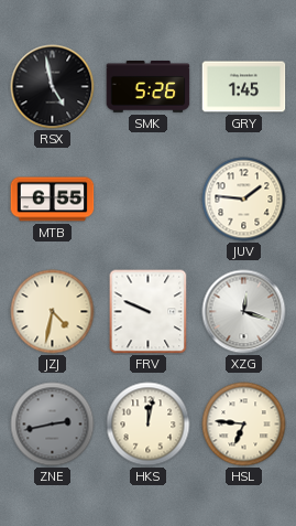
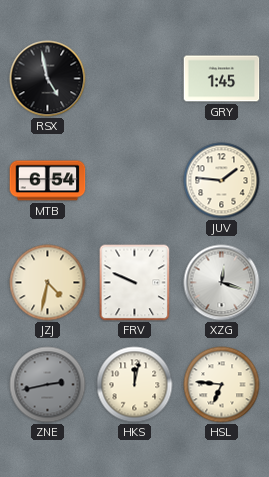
SMK: 5:26 -> none (149, 87)
MTB: 6:55 -> 6:54 (48, 181)
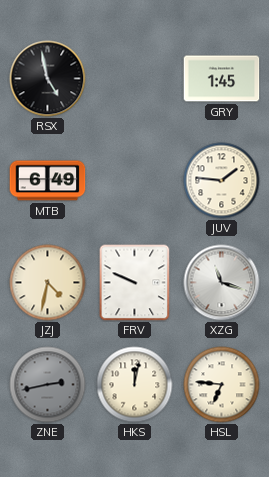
MTB: 6:54 -> 6:49 (48, 181)
XZG: 12:18 -> 11:18 (222, 283)
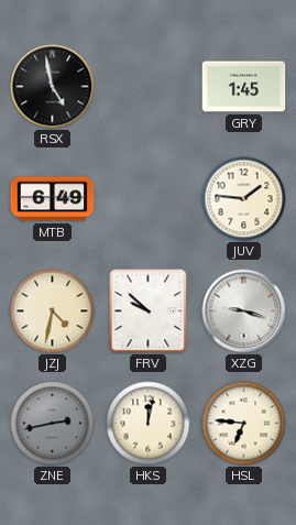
FRV: 9:49 -> 9:52 (149, 311)
XZG: 11:18 -> 9:18 (244, 311)
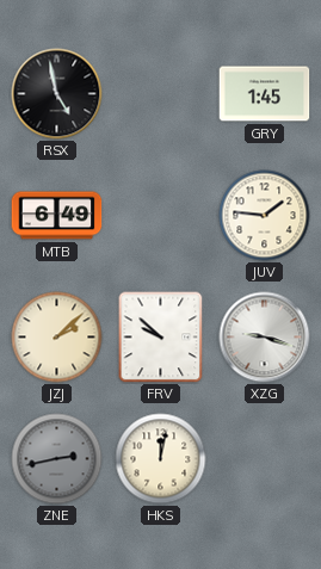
JZJ: 4:32 -> 2:08 (57, 338)
HSL: 6:46 -> none (244, 424)
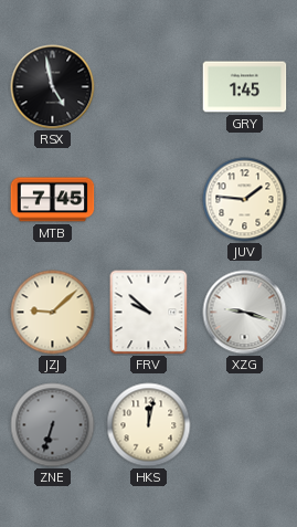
MTB: 6:49 -> 7:45 (53, 200)
JZJ: 2:08 -> 9:08 (53, 313)
ZNE: 2:43 -> 6:33 (53, 425)
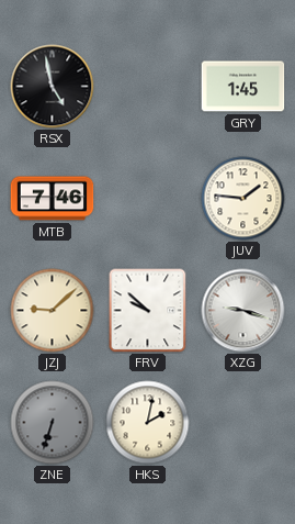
MTB: 7:45 -> 7:46 (53, 199)
HKS: 12:02 -> 2:02 (148, 423)
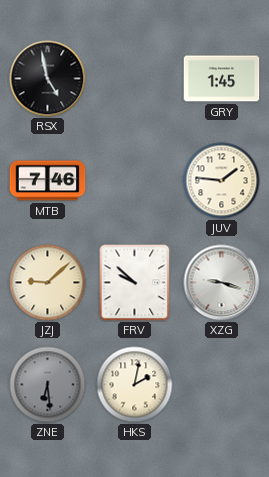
ZNE: 6:33 -> 6:29 (48, 385)
